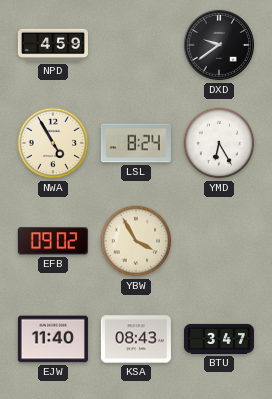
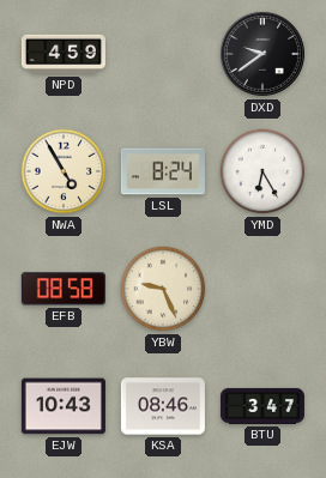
EFB: 09:02 -> 08:58 (64, 289)
YBW: 3:55 -> 9:26 (163, 289)
EJW: 11:40 -> 10:43 (64, 406)
KSA: 08:43 -> 08:46 (163, 406)
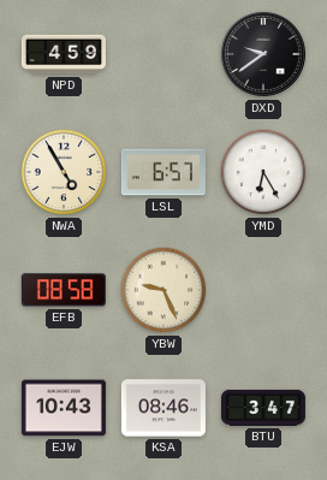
LSL: 8:24 -> 6:57 (163, 172)
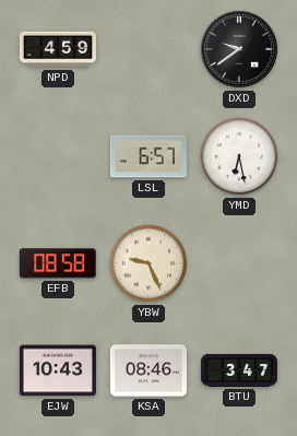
NWA: 4:55 -> none (64, 172)
YMD: 6:25 -> 6:28 (239, 156)
